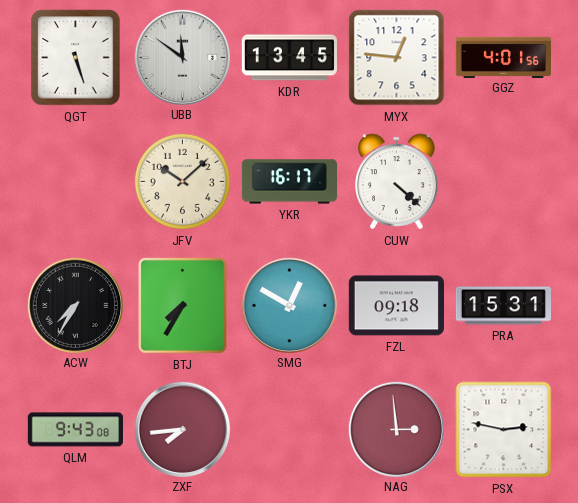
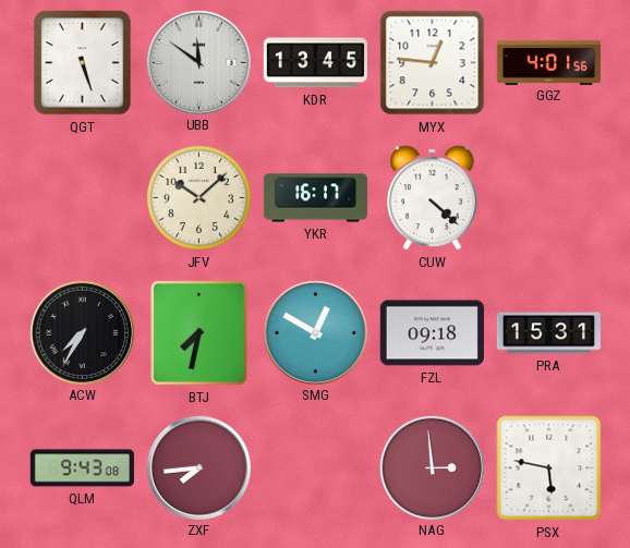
BTJ: 7:35 -> 7:32 (199, 333)
PSX: 2:47 -> 5:47 (549, 468)
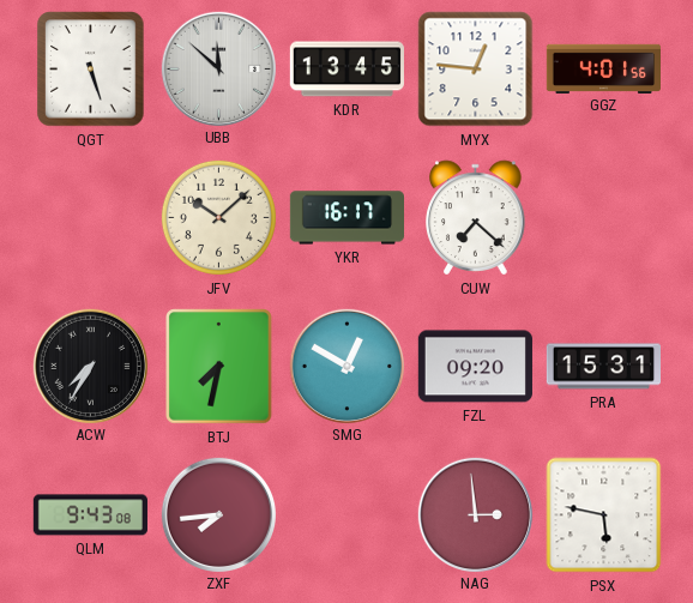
UBB: 11:51 -> 11:52 (218, 68)
CUW: 4:22 -> 7:22 (476, 218)
FZL: 09:18 -> 09:20 (475, 367)
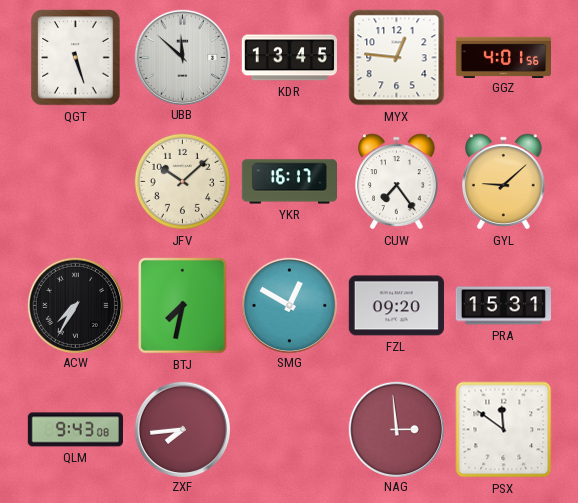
CUW: 7:22 -> 7:24 (397, 182)
GYL: none -> 9:08 (504, 182)
PSX: 5:47 -> 11:51 (504, 430)
